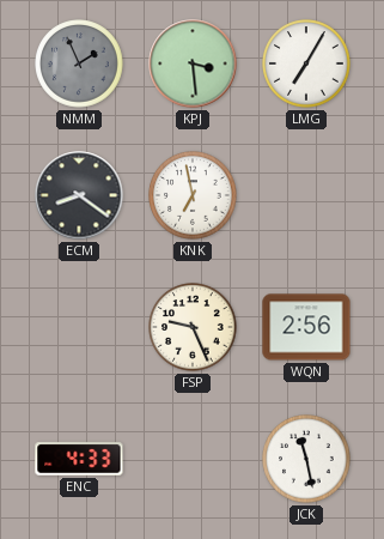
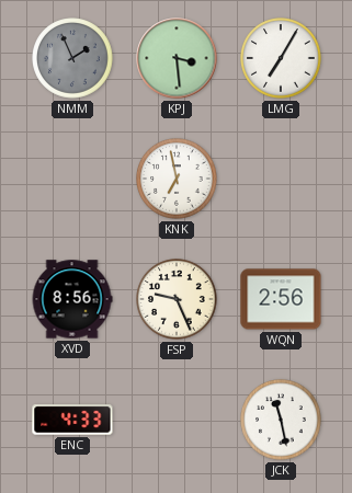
ECM: 8:21 -> none (79, 195)
XVD: none -> 8:56 (72, 299)
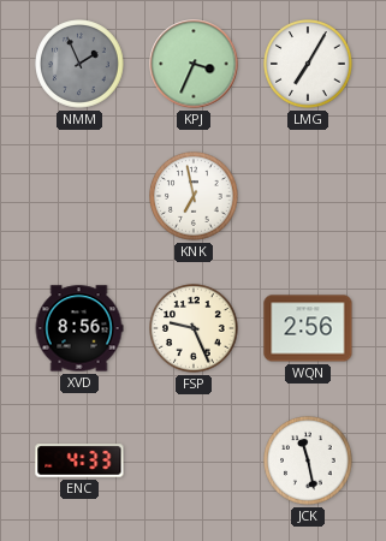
KPJ: 3:29 -> 3:34 (194, 64)
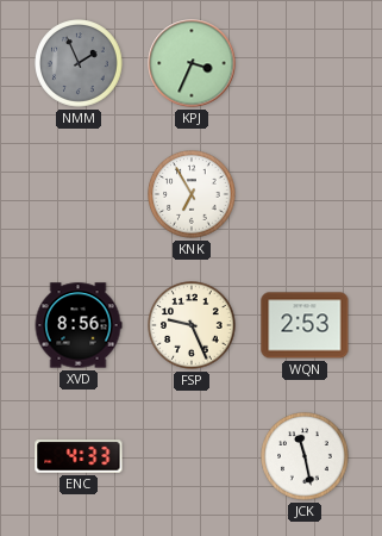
LMG: 7:05 -> none (308, 64)
KNK: 6:58 -> 6:55 (192, 194)
WQN: 2:56 -> 2:53 (305, 325)
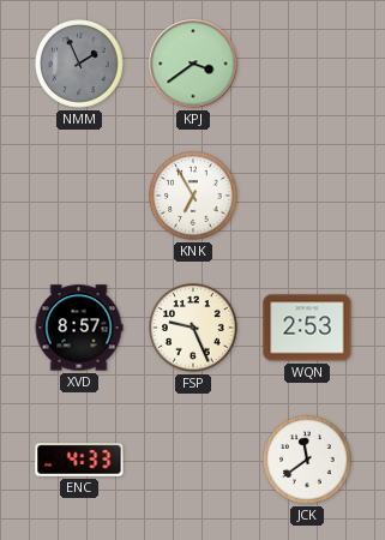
KPJ: 3:34 -> 3:39 (193, 64)
XVD: 8:56 -> 8:57 (79, 328)
JCK: 11:28 -> 11:39 (307, 460)
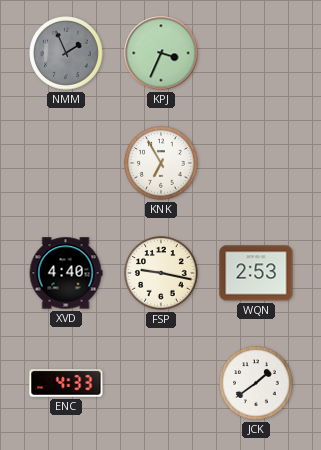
KPJ: 3:39 -> 3:34 (161, 53)
XVD: 8:57 -> 4:40 (66, 273)
FSP: 9:26 -> 9:17 (161, 273)
JCK: 11:39 -> 1:39 (256, 383)
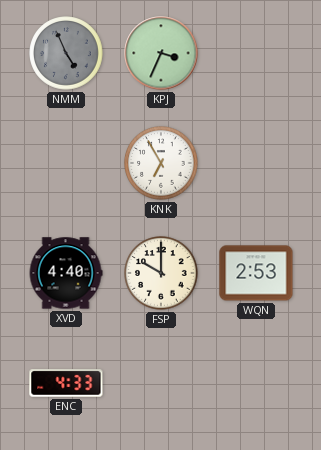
NMM: 1:56 -> 4:56 (66, 53)
FSP: 9:17 -> 10:00 (161, 273)
JCK: 1:39 -> none (256, 383)
